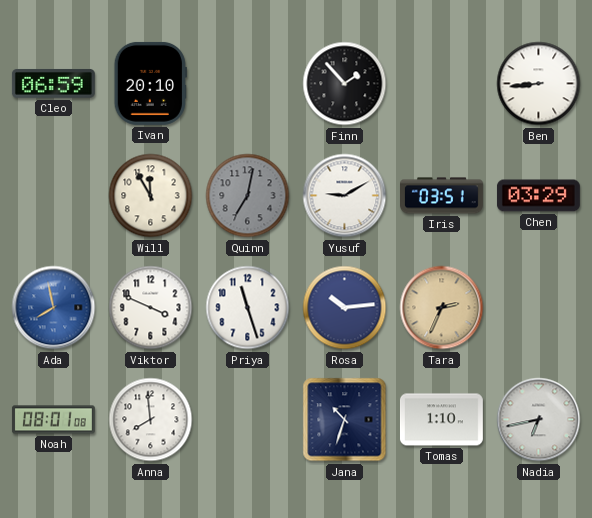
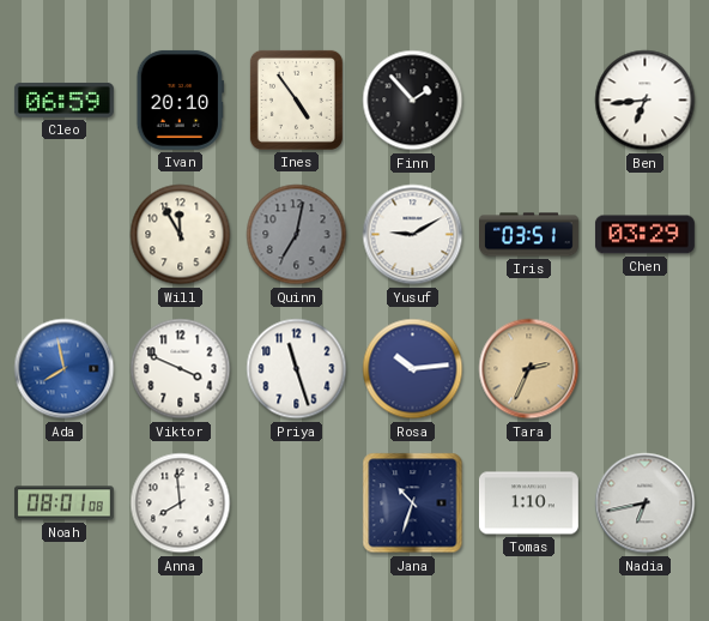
Ines: none -> 4:54 (296, 100)
Ben: 8:44 -> 6:44 (646, 101)
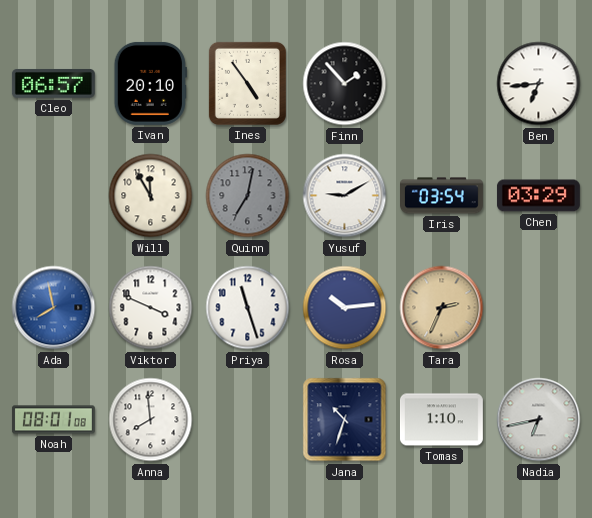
Cleo: 06:59 -> 06:57 (53, 83)
Iris: 03:51 -> 03:54 (442, 196)
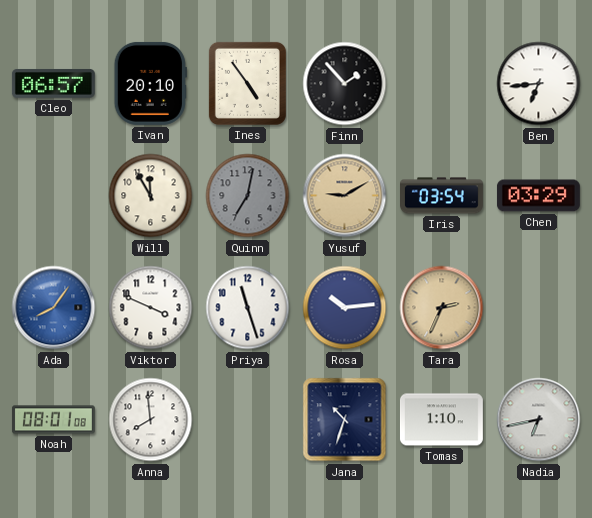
Yusuf dial: white -> champagne (345, 196)
Ada: 7:58 -> 8:06 (54, 308)
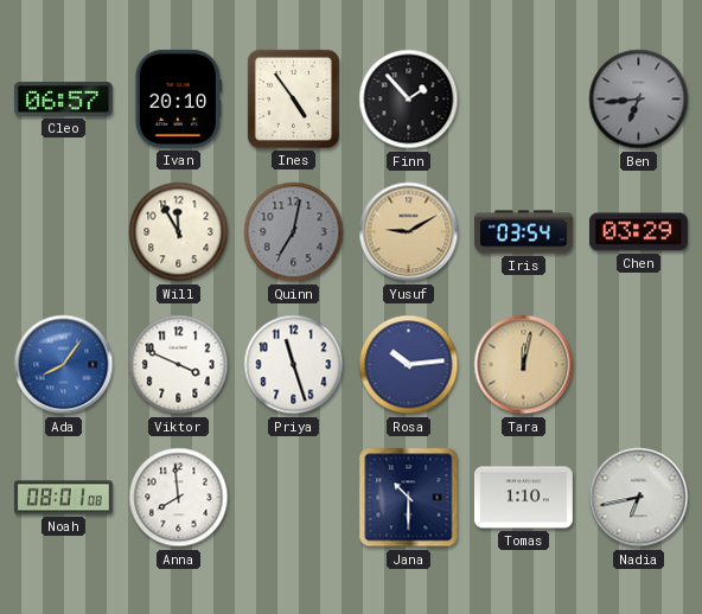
Ben dial: white -> grey (639, 100)
Tara: 2:34 -> 12:02 (524, 365)
Jana: 10:33 -> 10:30 (409, 498)
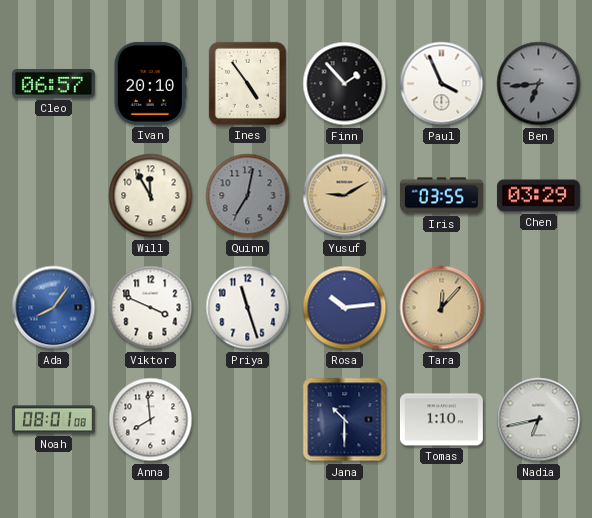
Paul: none -> 3:56 (442, 84)
Iris: 03:54 -> 03:55 (442, 196)
Tara: 12:02 -> 12:07 (442, 308)
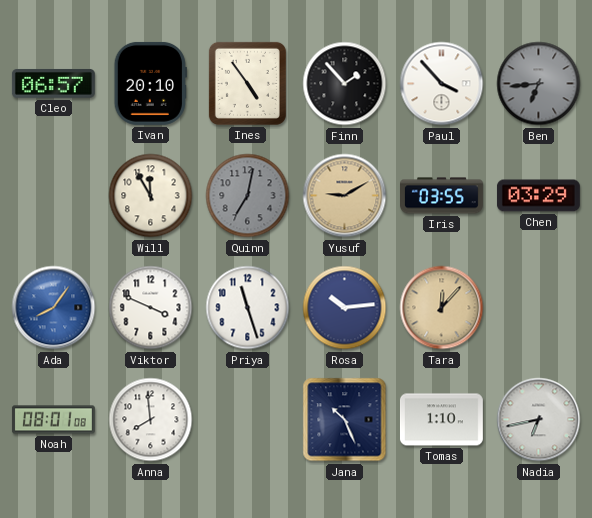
Paul: 3:56 -> 3:53 (442, 84)
Jana: 10:30 -> 10:26 (345, 420)
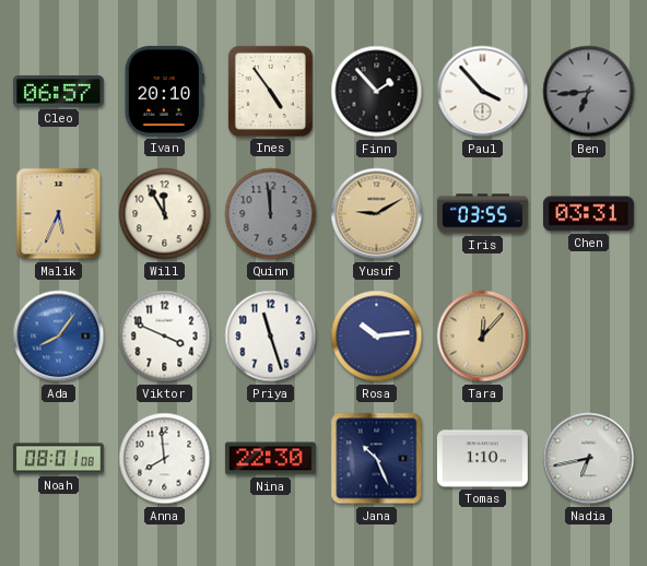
Malik: none -> 5:34 (59, 214)
Quinn: 7:02 -> 11:59 (271, 214)
Chen: 03:29 -> 03:31 (588, 214)
Nina: none -> 22:30 (270, 459)
